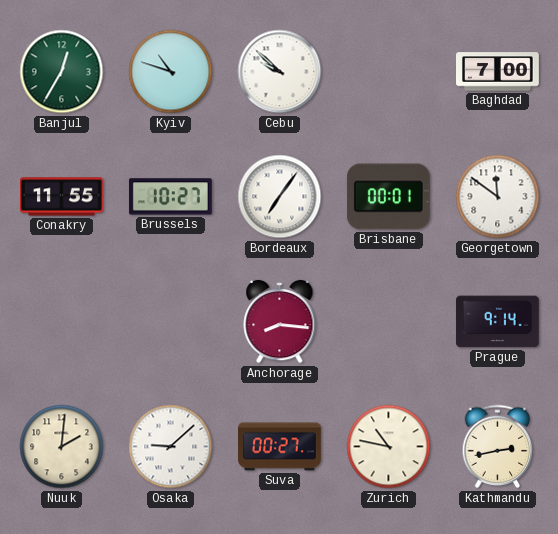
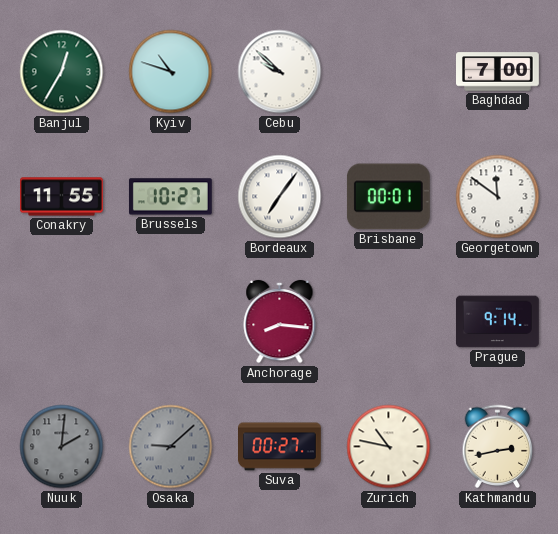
Nuuk dial: cream -> grey (62, 447)
Osaka dial: white -> grey (171, 447)
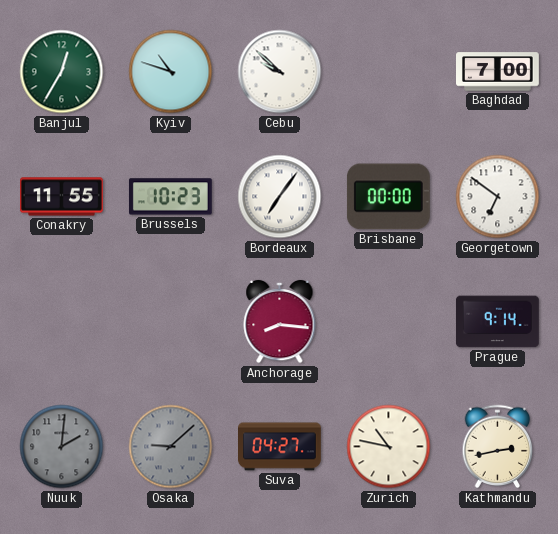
Brussels: 10:27 -> 10:23 (170, 197)
Brisbane: 00:01 -> 00:00 (388, 197)
Georgetown: 11:51 -> 6:51 (498, 197)
Suva: 00:27 -> 04:27 (280, 447)
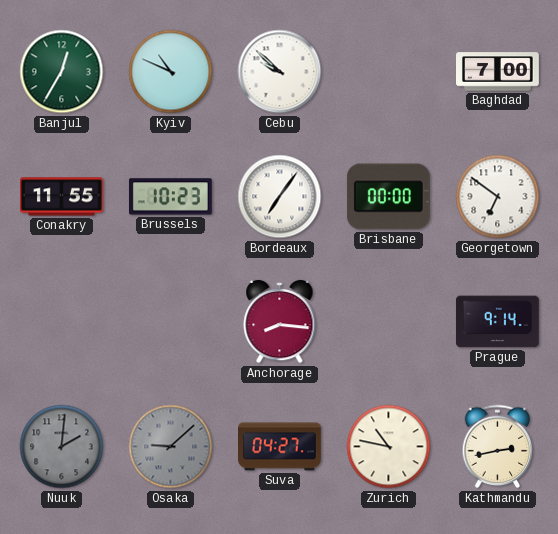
Kyiv: 10:48 -> 10:49 (171, 72)
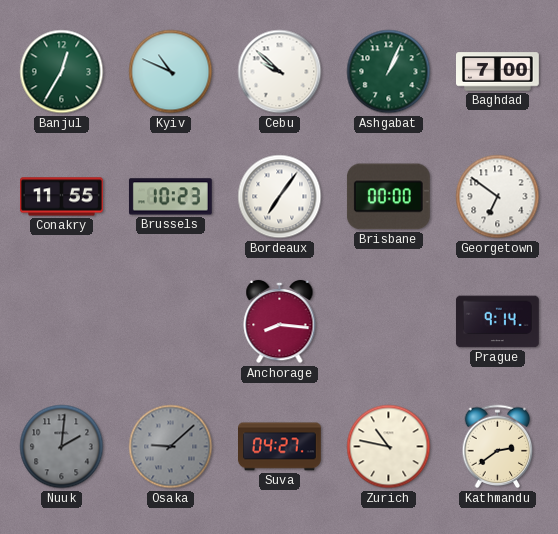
Ashgabat: none -> 1:04 (389, 72)
Kathmandu: 2:43 -> 2:39 (498, 447)
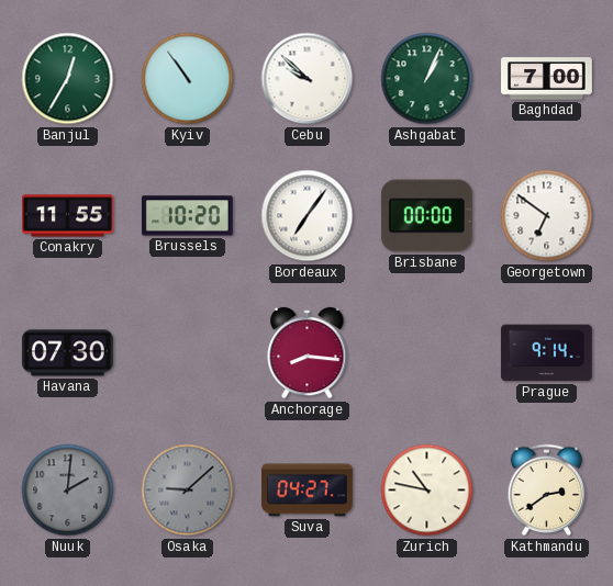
Kyiv: 10:49 -> 10:54 (188, 79)
Brussels: 10:23 -> 10:20 (187, 216)
Havana: none -> 07:30 (67, 353)
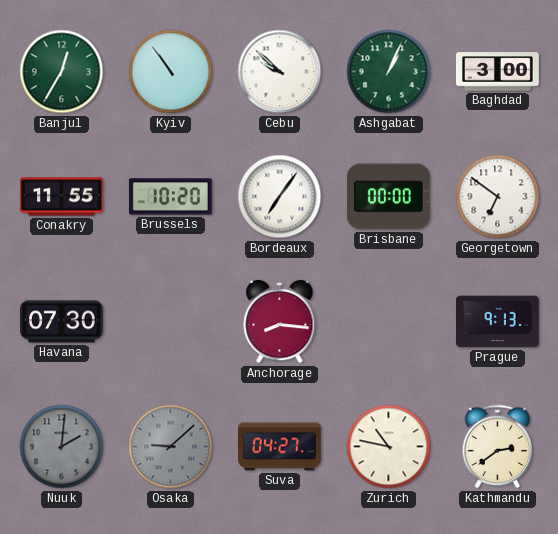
Baghdad: 7:00 -> 3:00 (498, 72)
Prague: 9:14 -> 9:13 (498, 322)
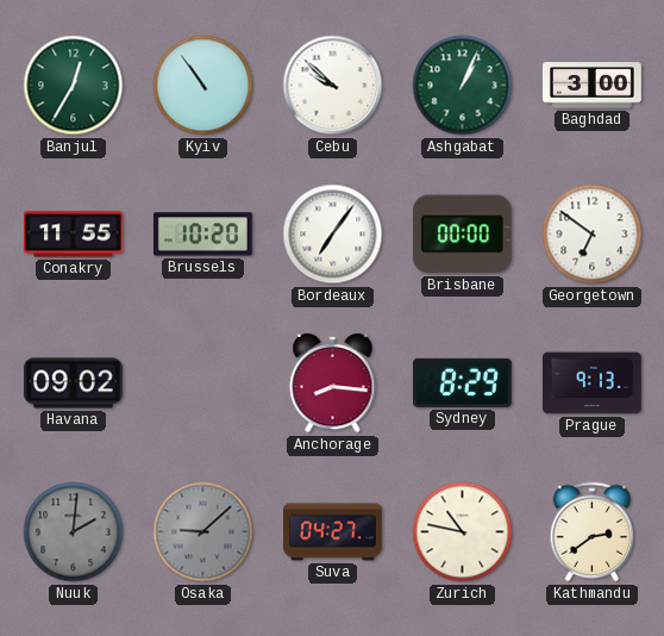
Havana: 07:30 -> 09:02 (73, 384)
Sydney: none -> 8:29 (462, 382)
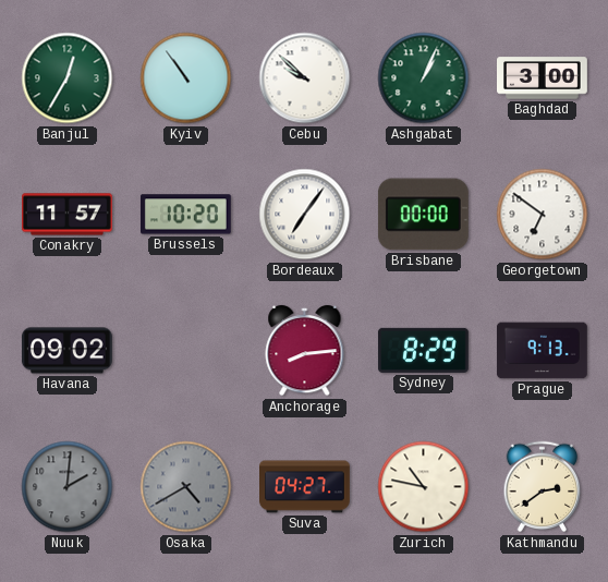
Conakry: 11:55 -> 11:57 (68, 215)
Anchorage: 8:16 -> 8:14 (305, 351)
Osaka: 9:08 -> 4:40 (186, 487)
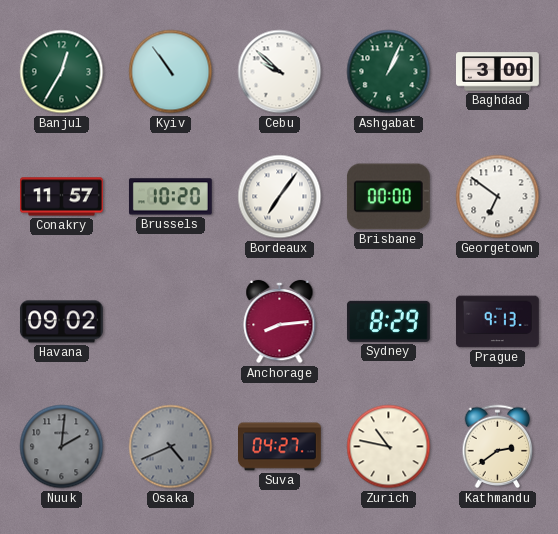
Osaka: 4:40 -> 4:41 (171, 447)
